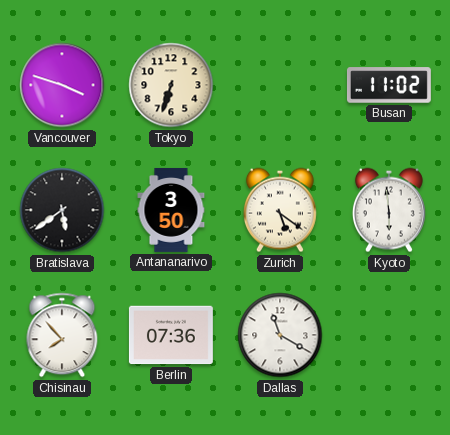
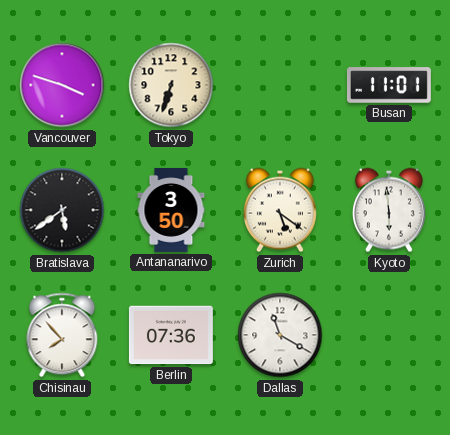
Busan: 11:02 -> 11:01 (389, 85)
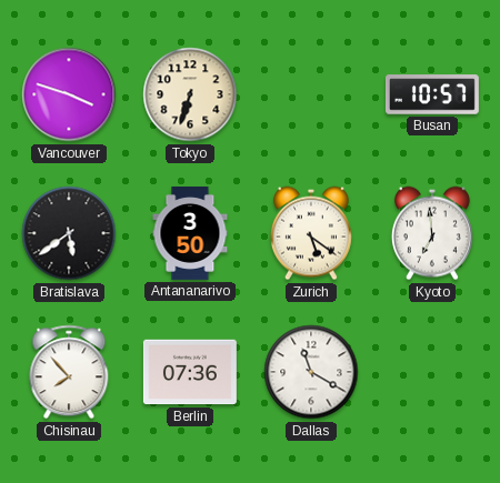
Busan: 11:01 -> 10:57 (432, 94)
Kyoto: 5:59 -> 6:59 (432, 233)
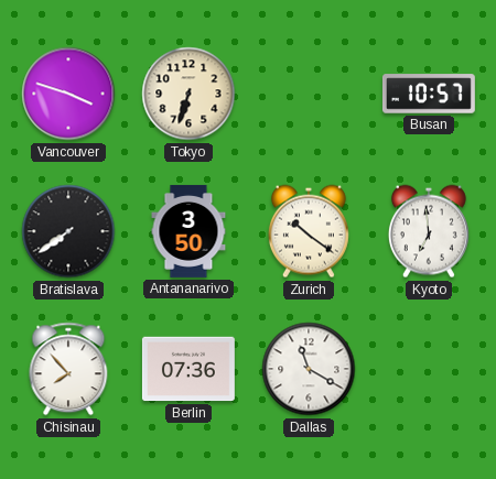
Bratislava: 5:39 -> 7:39 (68, 231)
Zurich: 5:21 -> 10:21 (309, 231)
